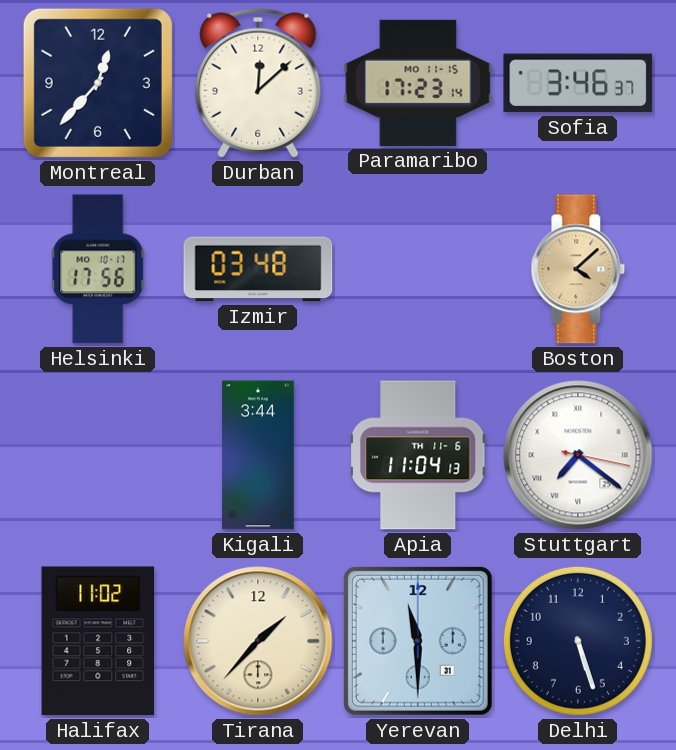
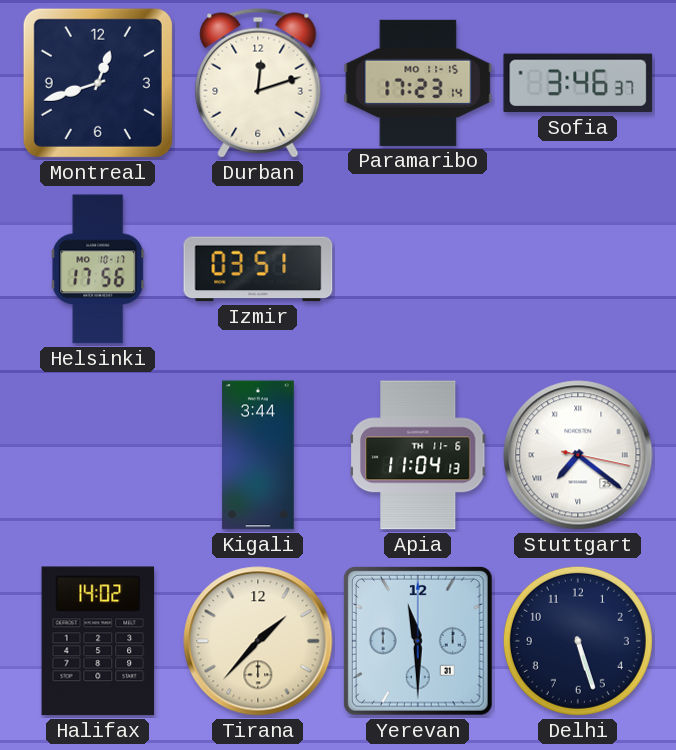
Montreal: 12:37 -> 12:42 (98, 83)
Durban: 12:08 -> 12:12 (258, 83)
Izmir: 03:48 -> 03:51 (258, 269)
Boston: 4:08 -> none (578, 269)
Halifax: 11:02 -> 14:02 (98, 641)
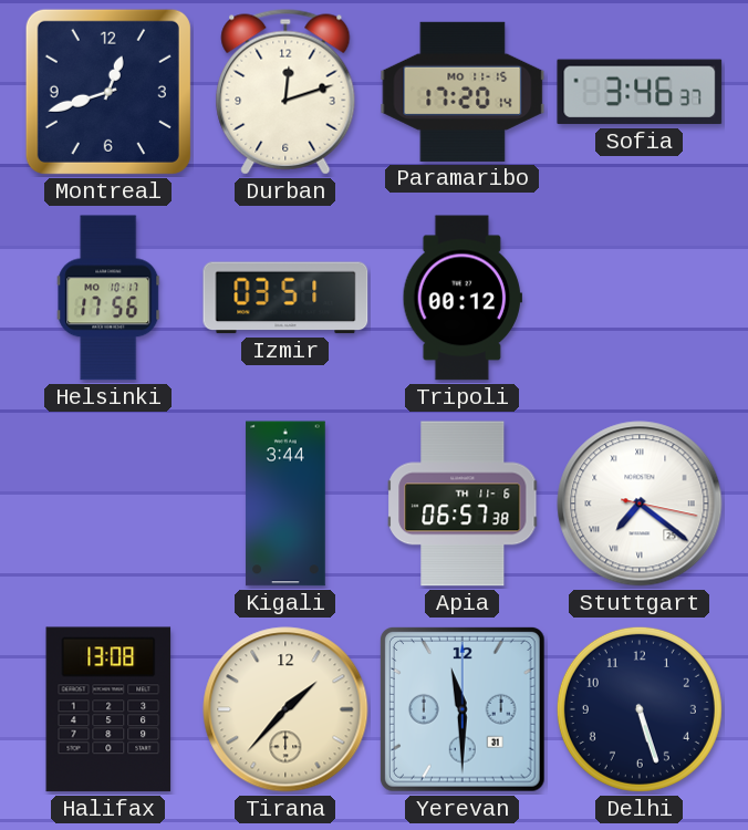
Paramaribo: 17:23 -> 17:20 (463, 92)
Tripoli: none -> 00:12 (463, 298)
Apia: 11:04 -> 06:57 (464, 504)
Halifax: 14:02 -> 13:08 (108, 709)
